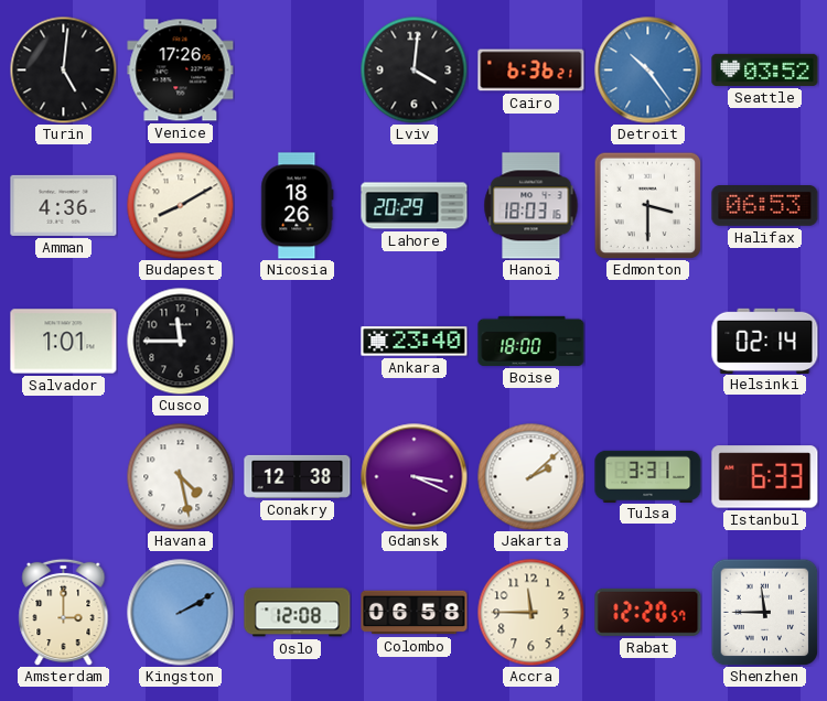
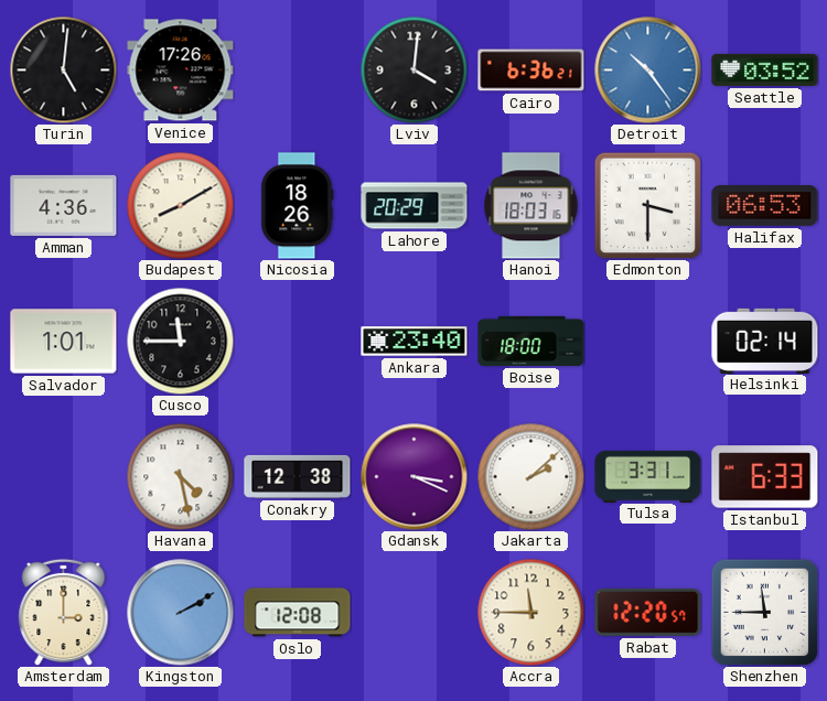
Colombo: 06:58 -> none (415, 613)
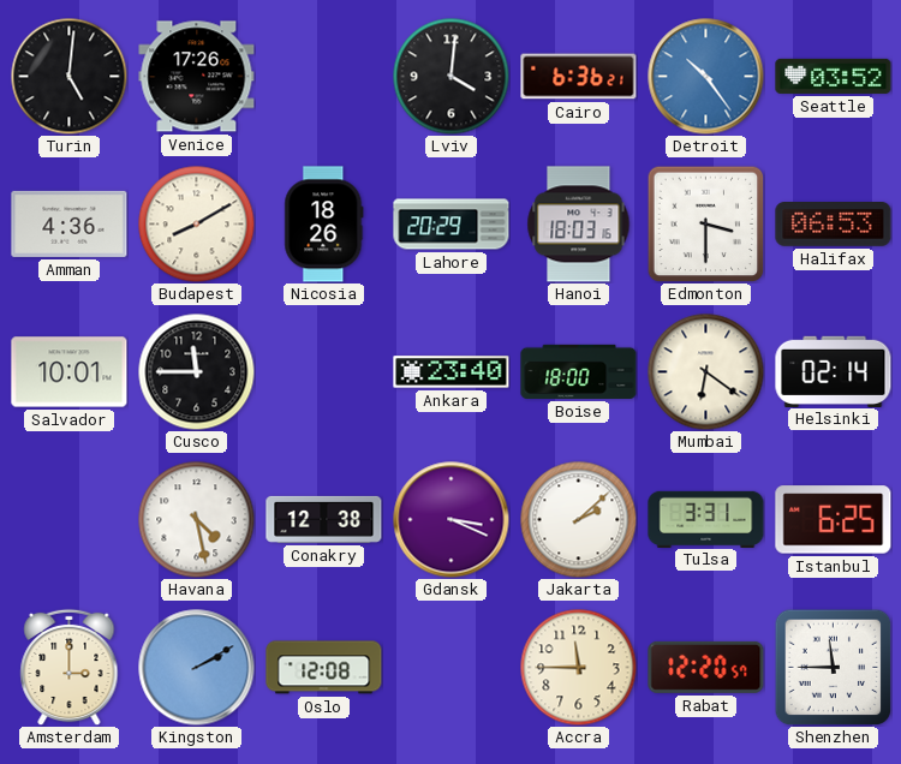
Salvador: 1:01 -> 10:01 (70, 372)
Mumbai: none -> 6:21 (705, 371)
Istanbul: 6:33 -> 6:25 (834, 520)
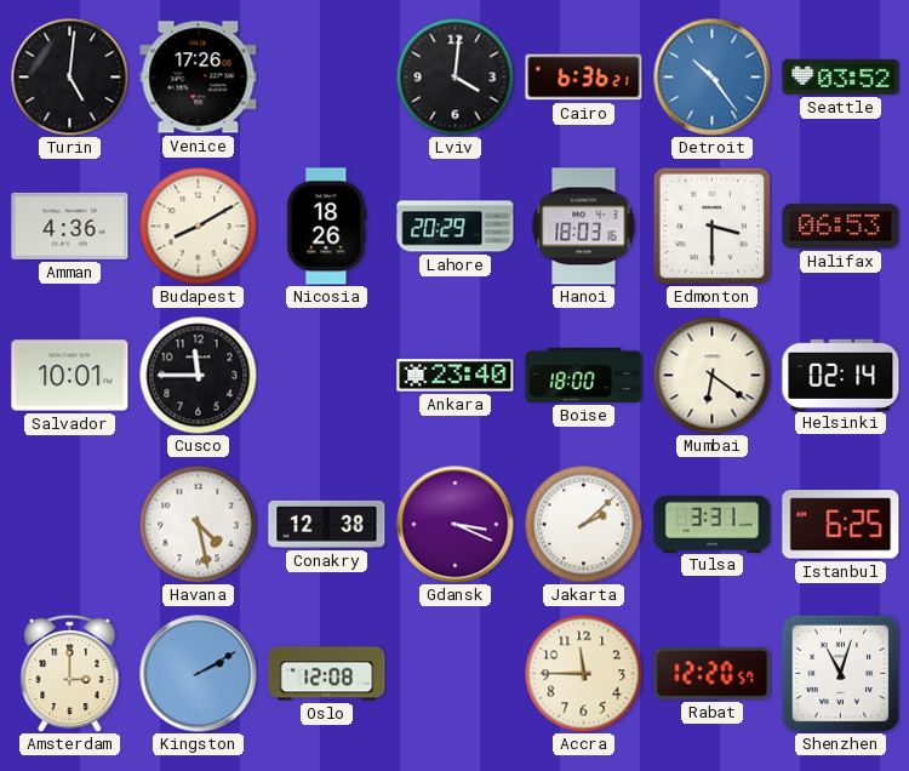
Shenzhen: 11:45 -> 11:03 (840, 673)
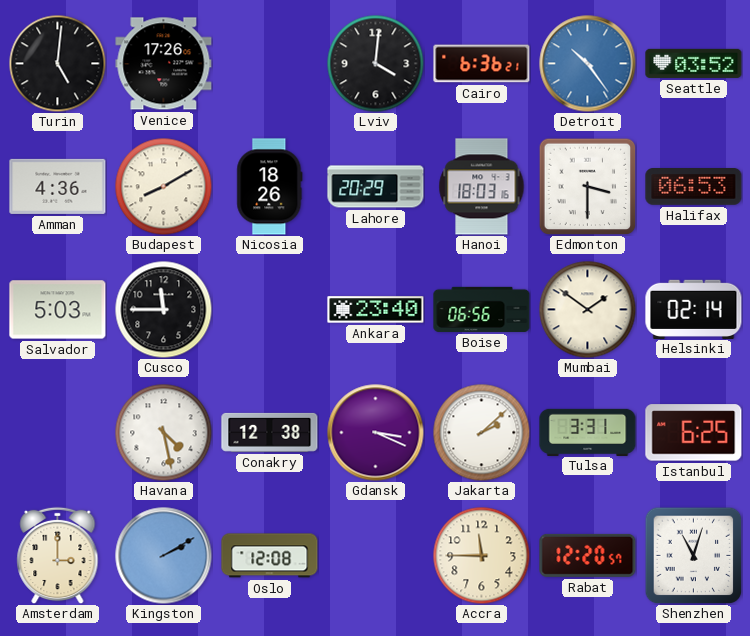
Salvador: 10:01 -> 5:03 (58, 310)
Boise: 18:00 -> 06:56 (482, 309)
Mumbai: 6:21 -> 1:51 (587, 309)
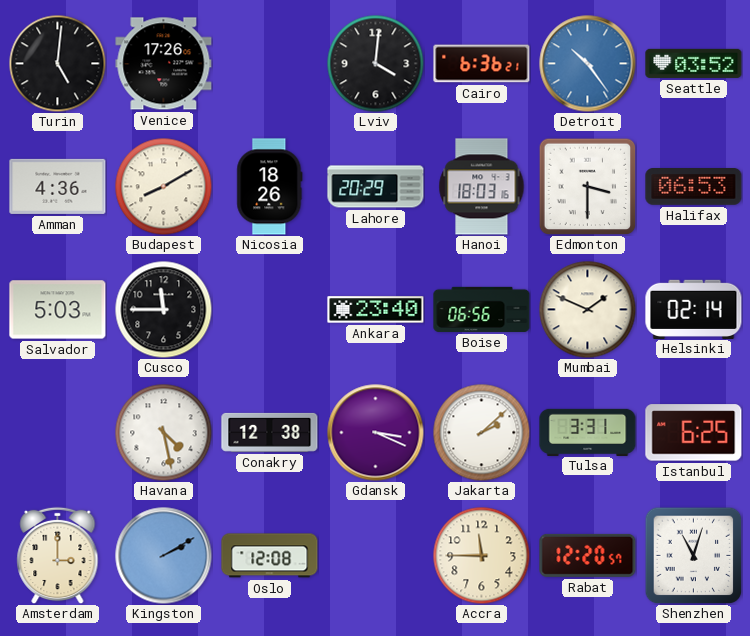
Mumbai: 1:51 -> 1:49 (587, 309)
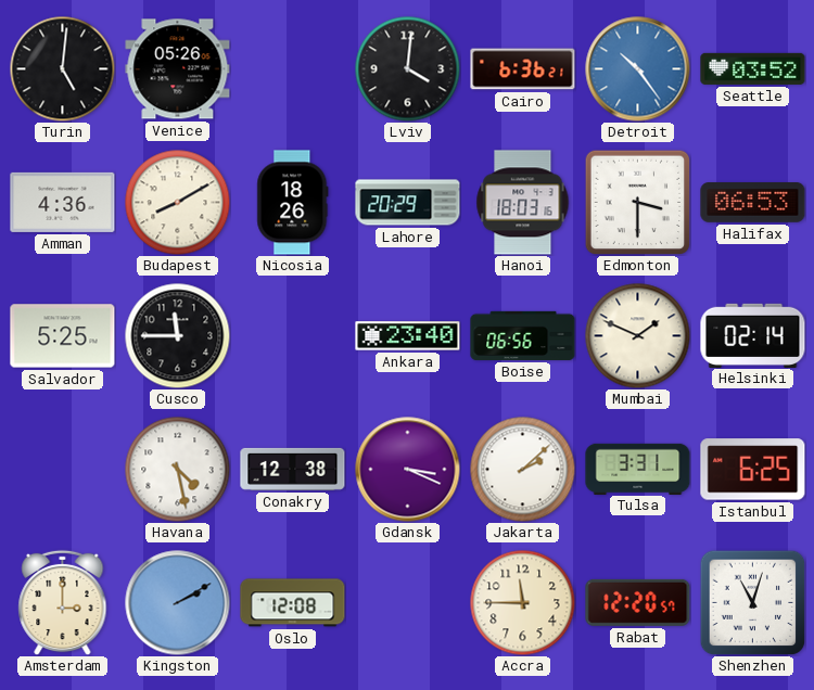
Venice: 17:26 -> 05:26 (178, 69)
Salvador: 5:03 -> 5:25 (63, 336)
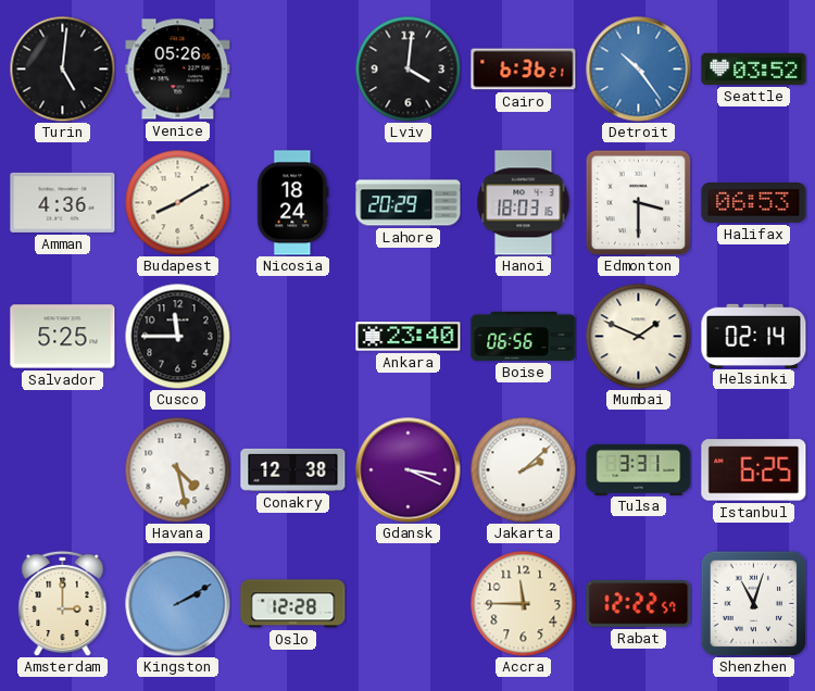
Nicosia: 18:26 -> 18:24 (293, 203)
Oslo: 12:08 -> 12:28 (293, 604)
Rabat: 12:20 -> 12:22 (639, 603)
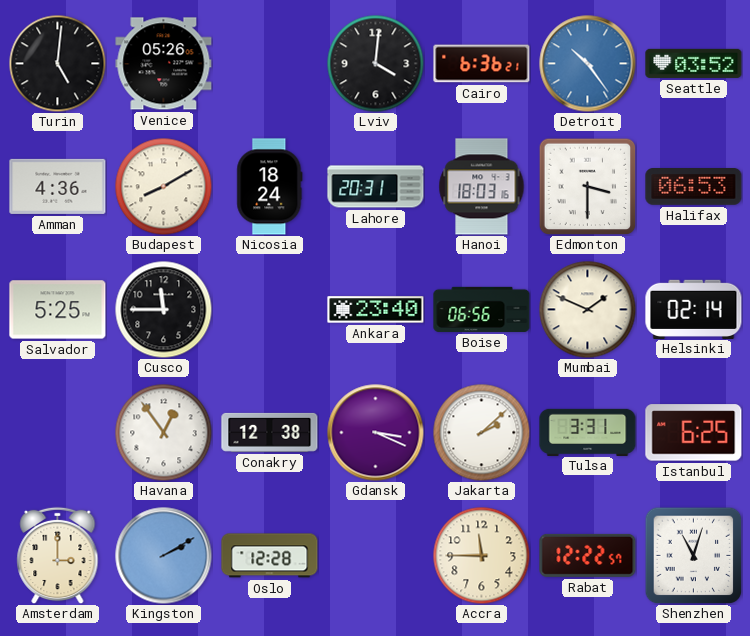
Lahore: 20:29 -> 20:31 (376, 187)
Havana: 4:28 -> 12:54 (163, 432)
